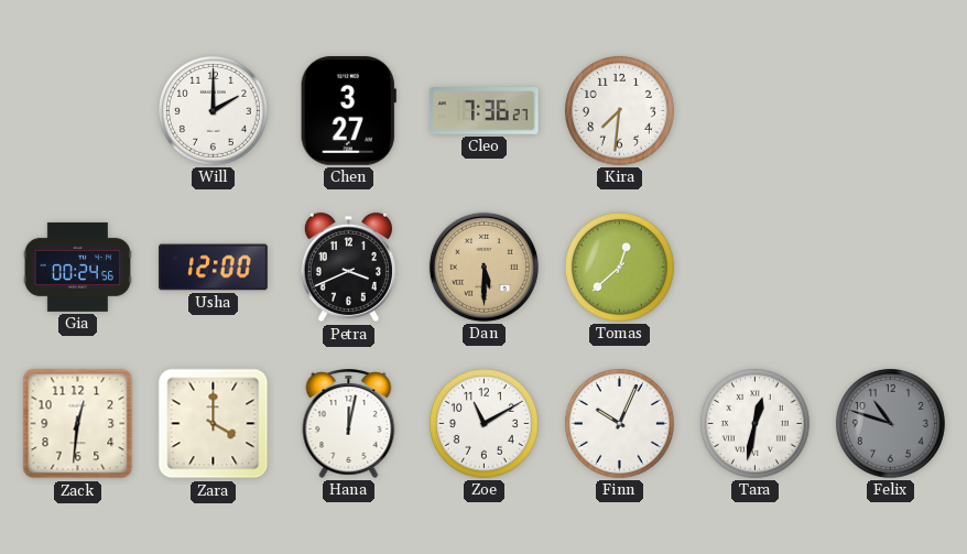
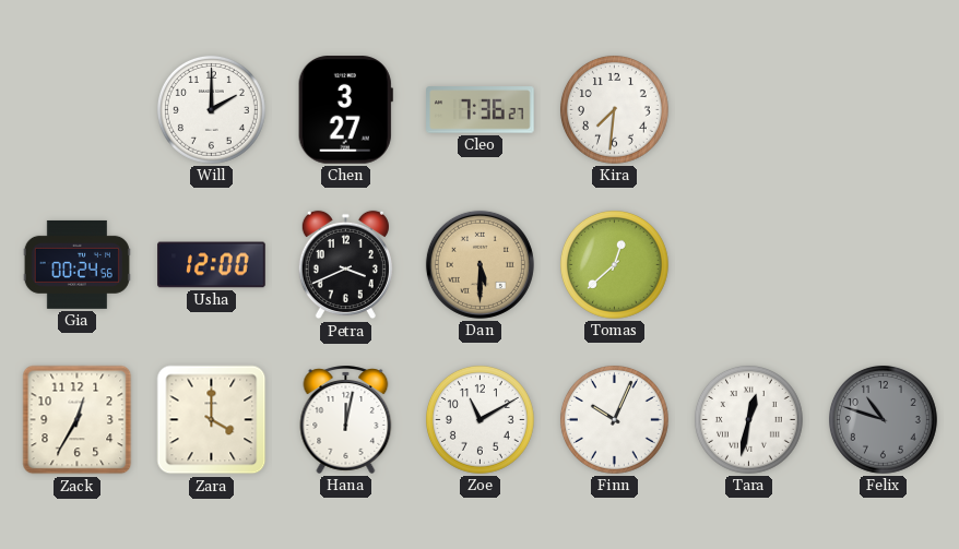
Zack: 12:31 -> 12:35 (78, 420)
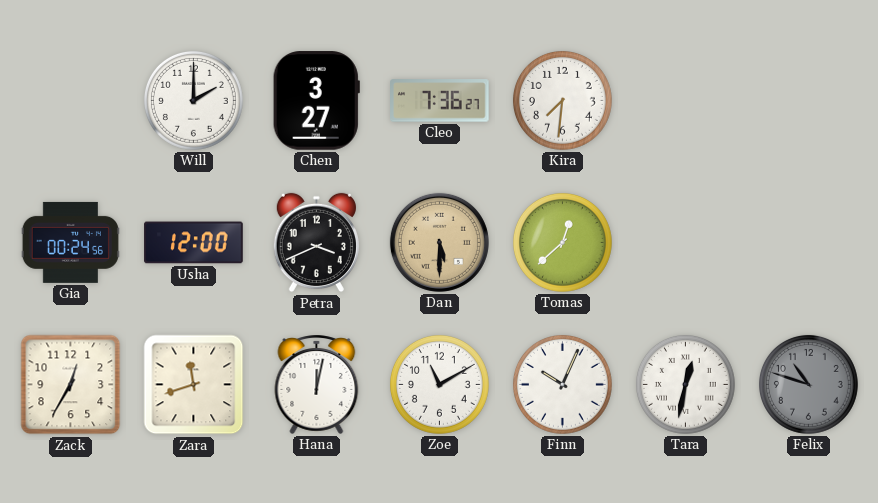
Zara: 4:00 -> 11:42 (194, 385)
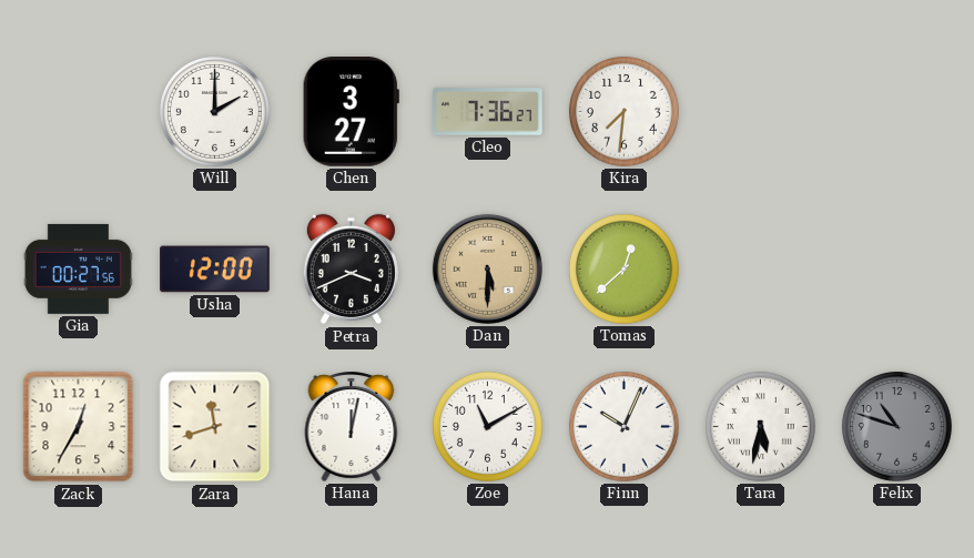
Gia: 00:24 -> 00:27 (78, 268)
Tara: 12:32 -> 5:32 (760, 426)
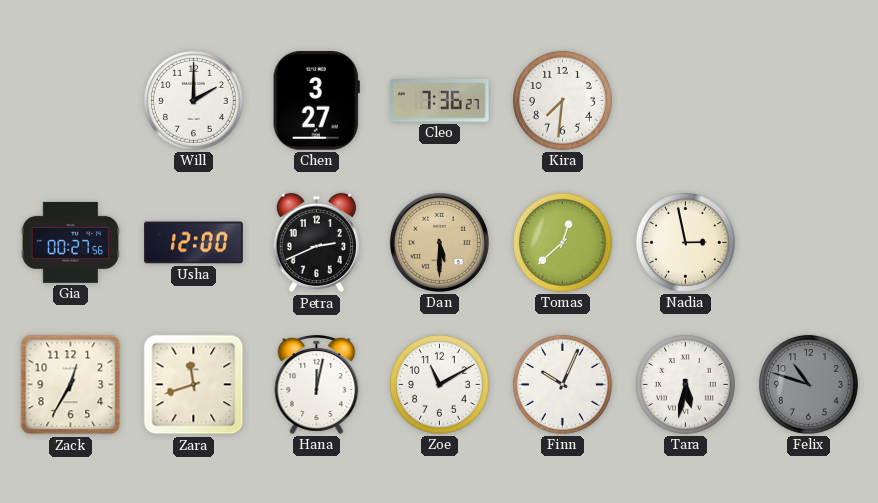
Petra: 3:41 -> 2:41 (316, 243)
Nadia: none -> 2:58 (685, 242)
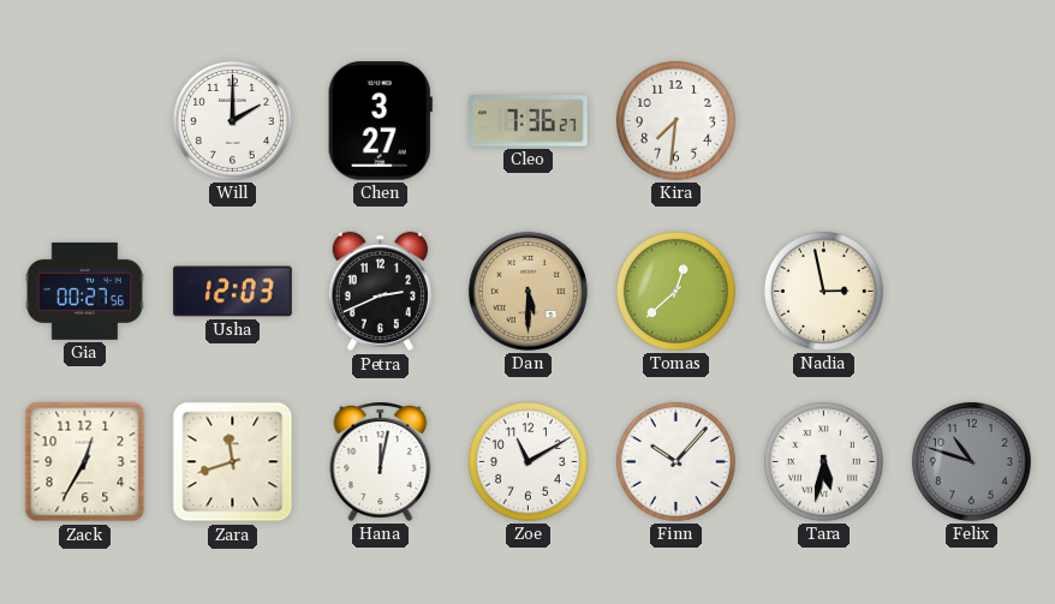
Usha: 12:00 -> 12:03 (233, 292)
Finn: 10:04 -> 10:07 (675, 461)
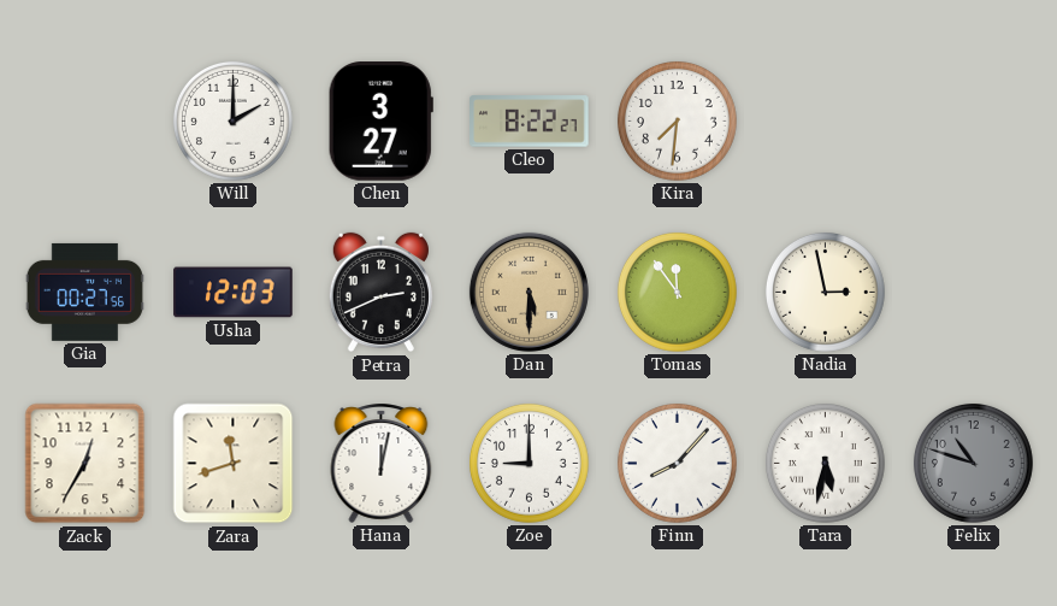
Cleo: 7:36 -> 8:22 (530, 122)
Tomas: 12:38 -> 11:54 (677, 292)
Zoe: 11:10 -> 9:00 (528, 463)
Finn: 10:07 -> 8:07 (677, 463)
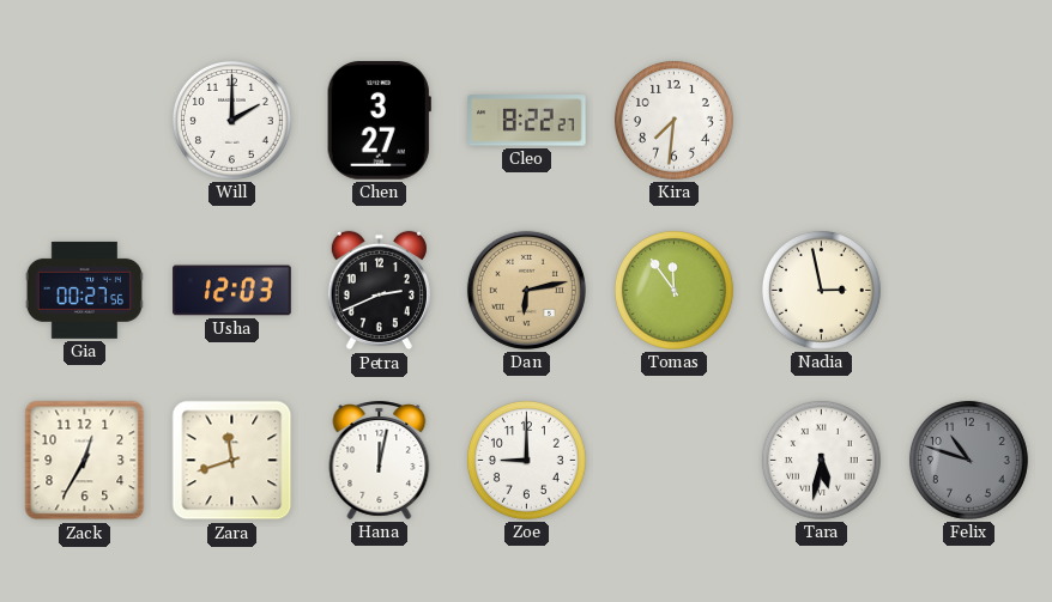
Dan: 5:30 -> 6:13 (526, 290)
Finn: 8:07 -> none (677, 463)
